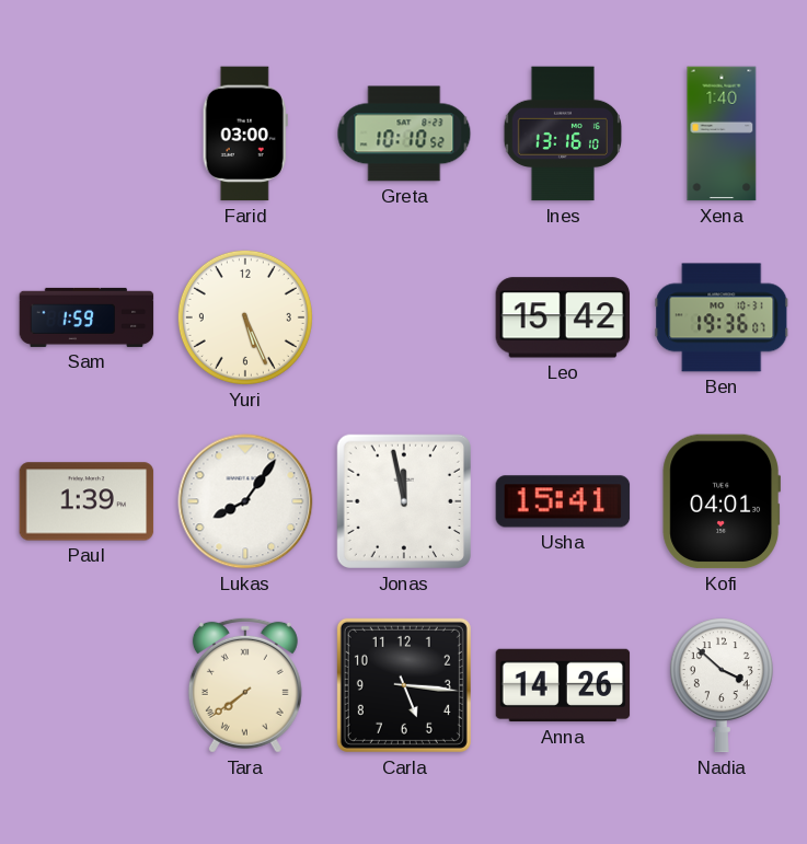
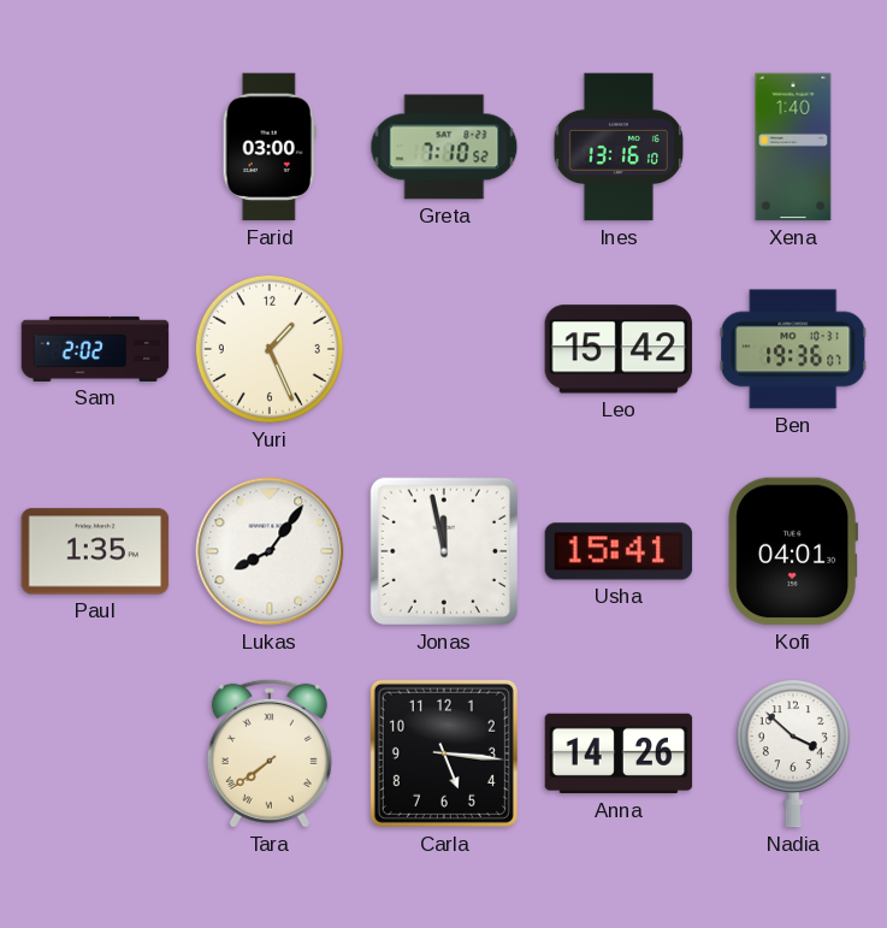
Greta: 10:10 -> 7:10 (444, 147)
Sam: 1:59 -> 2:02 (95, 349)
Yuri: 5:26 -> 1:26 (270, 349)
Paul: 1:39 -> 1:35 (95, 551)
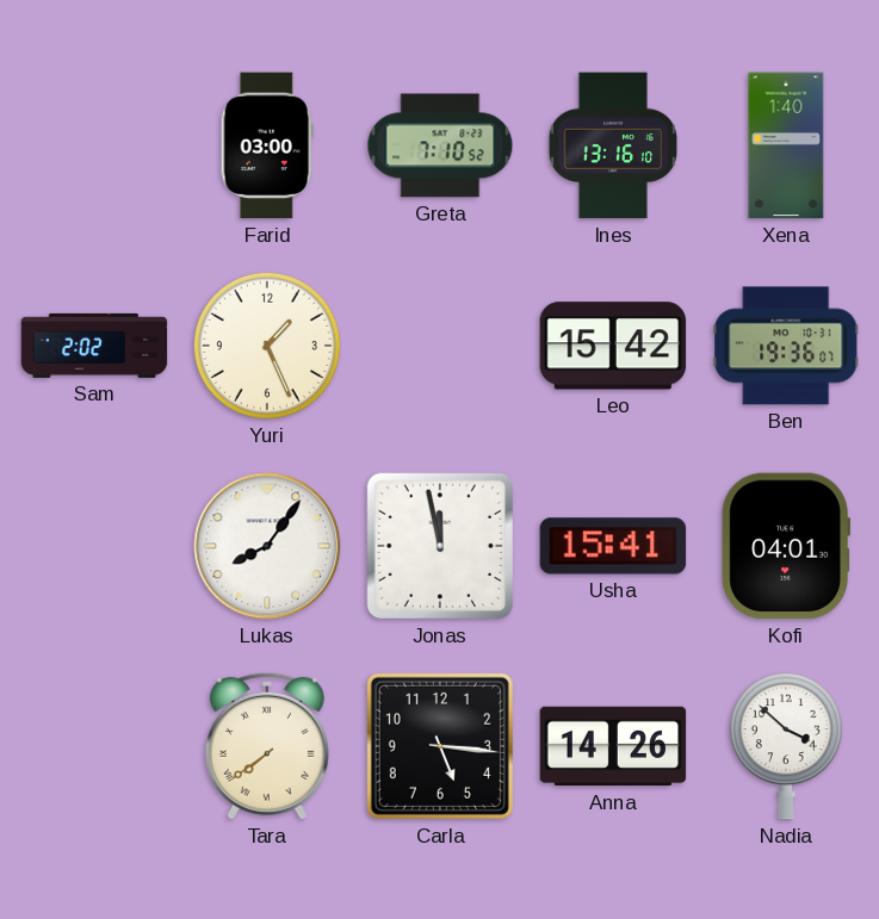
Paul: 1:35 -> none (95, 551)
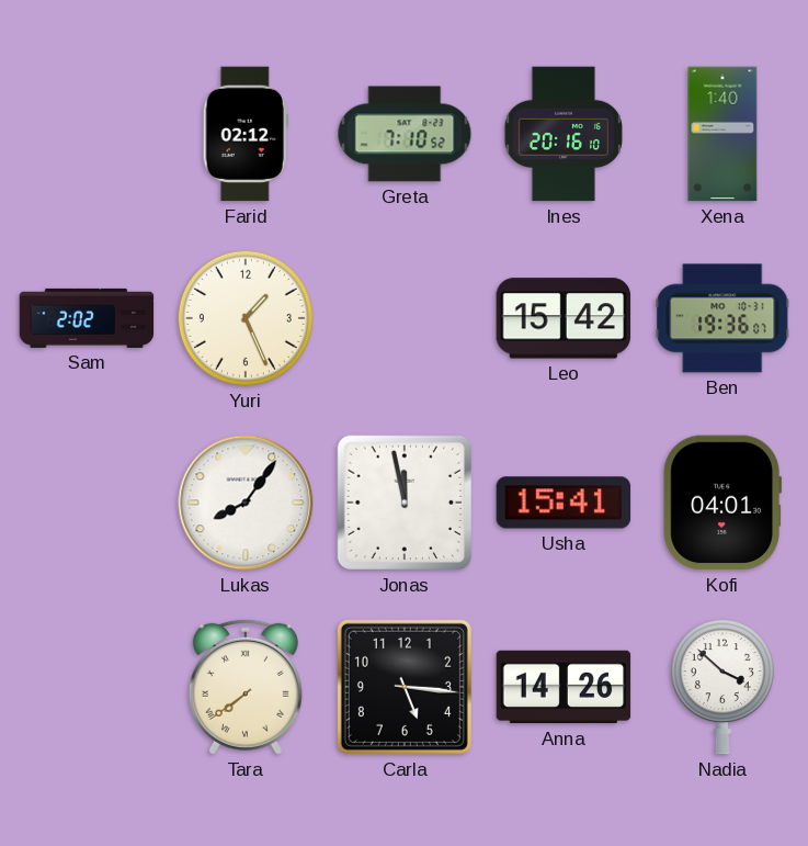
Farid: 03:00 -> 02:12 (246, 134)
Ines: 13:16 -> 20:16 (562, 134)
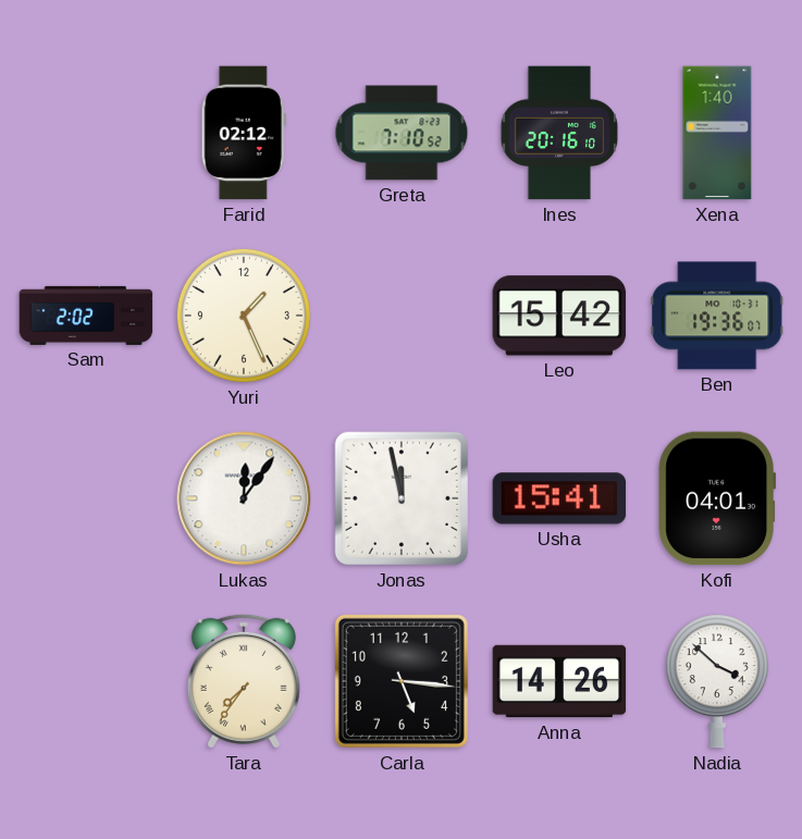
Lukas: 8:06 -> 12:06 (244, 498)
Tara: 7:39 -> 7:36 (244, 681)
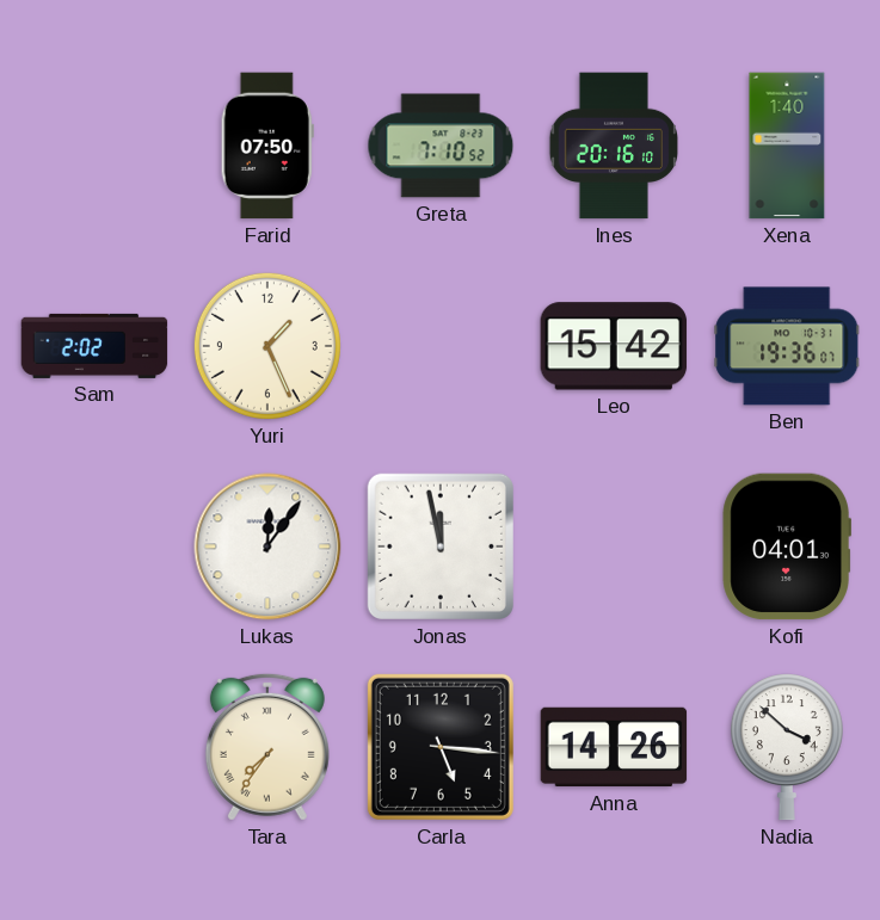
Farid: 02:12 -> 07:50 (267, 146)
Usha: 15:41 -> none (559, 498)
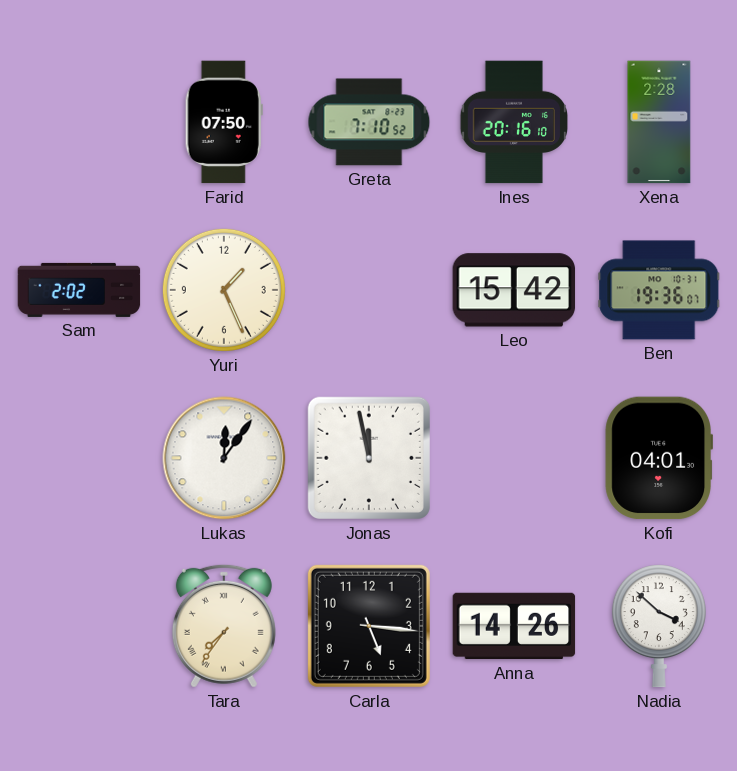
Xena: 1:40 -> 2:28 (659, 122)
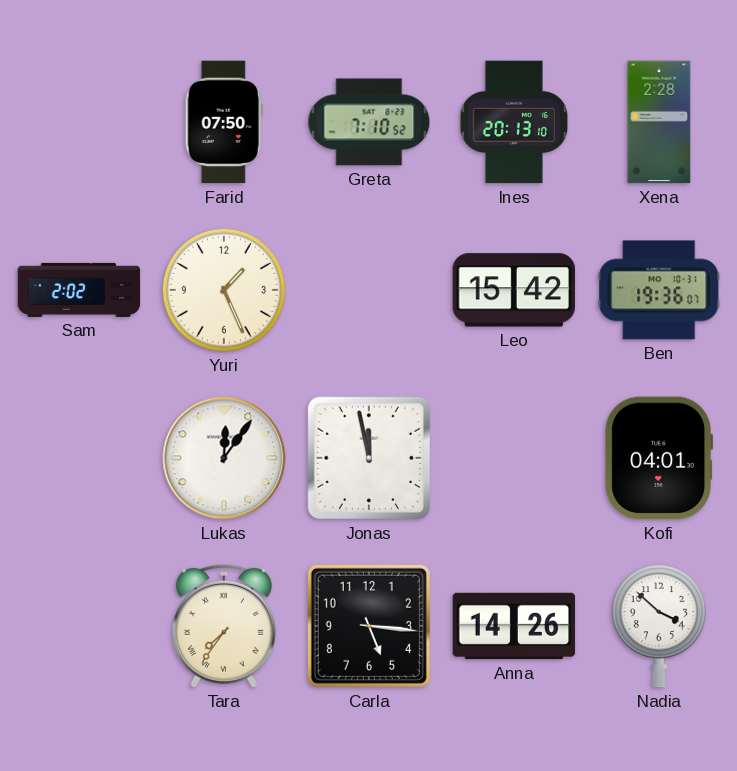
Ines: 20:16 -> 20:13 (513, 122)
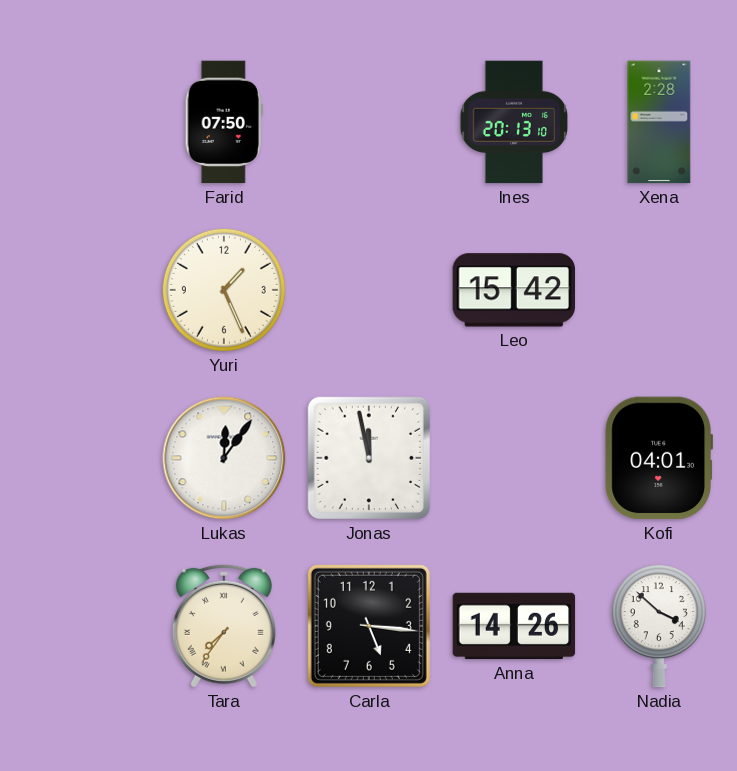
Greta: 7:10 -> none (369, 122)
Sam: 2:02 -> none (79, 290)
Ben: 19:36 -> none (659, 290)
